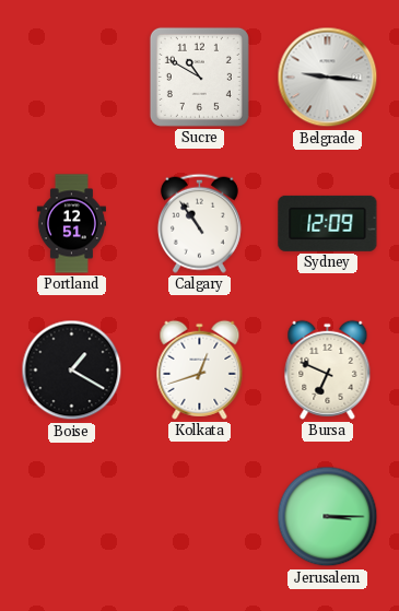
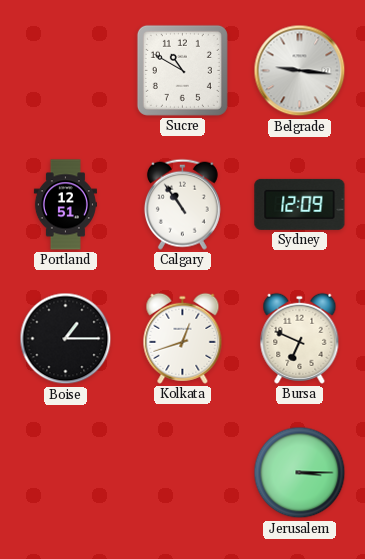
Boise: 1:20 -> 1:15 (66, 339)
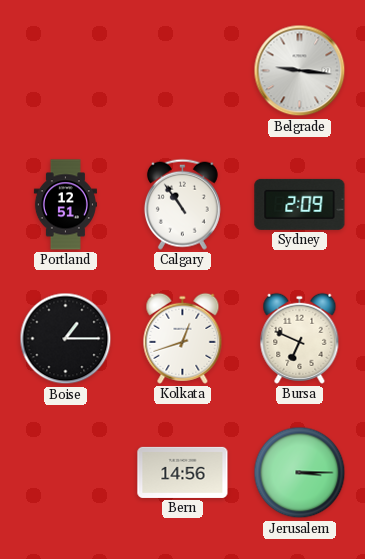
Sucre: 10:50 -> none (182, 70)
Sydney: 12:09 -> 2:09 (300, 204)
Bern: none -> 14:56 (183, 472)
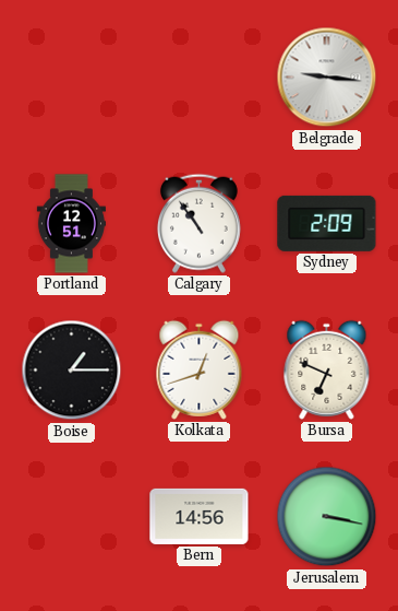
Jerusalem: 3:15 -> 3:17 (327, 517)
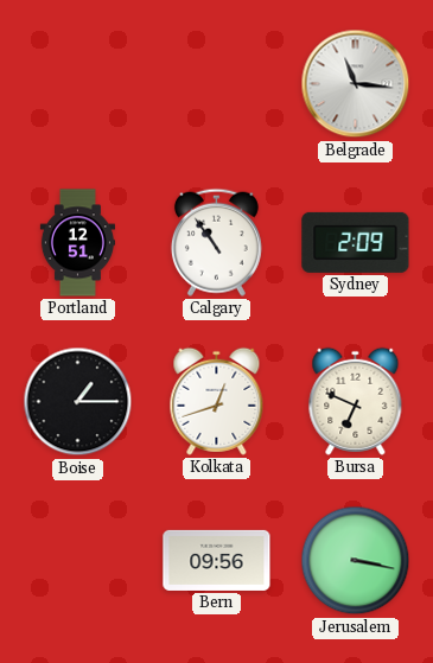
Belgrade: 9:16 -> 11:16 (356, 84)
Bern: 14:56 -> 09:56 (217, 560)
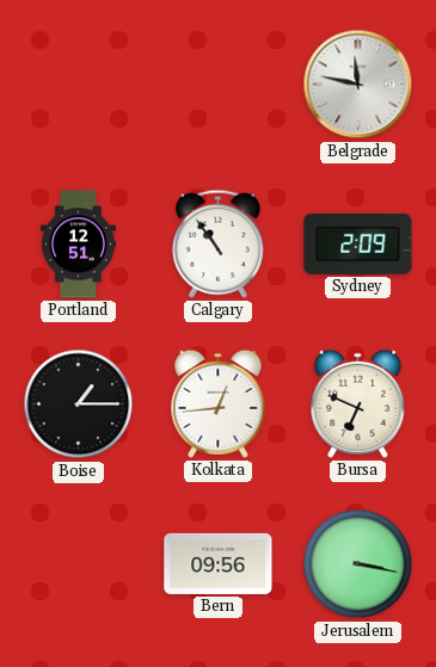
Belgrade: 11:16 -> 11:47 (358, 85)
Kolkata: 12:42 -> 12:44 (219, 403)
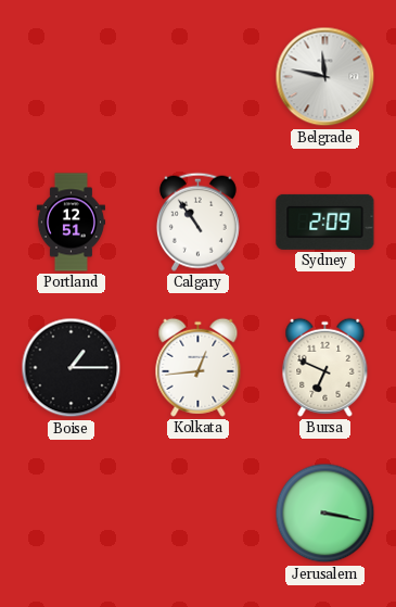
Bern: 09:56 -> none (219, 563)
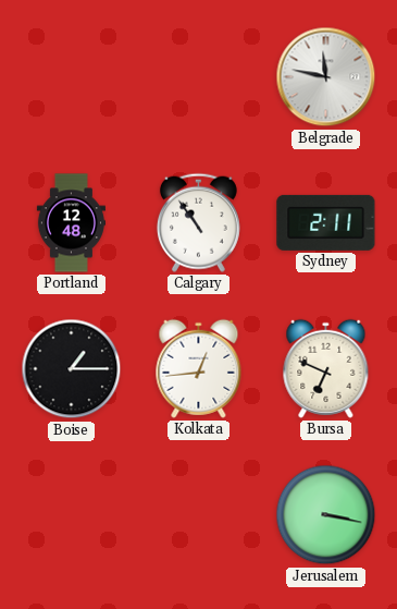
Portland: 12:51 -> 12:48 (71, 223)
Sydney: 2:09 -> 2:11 (326, 222)
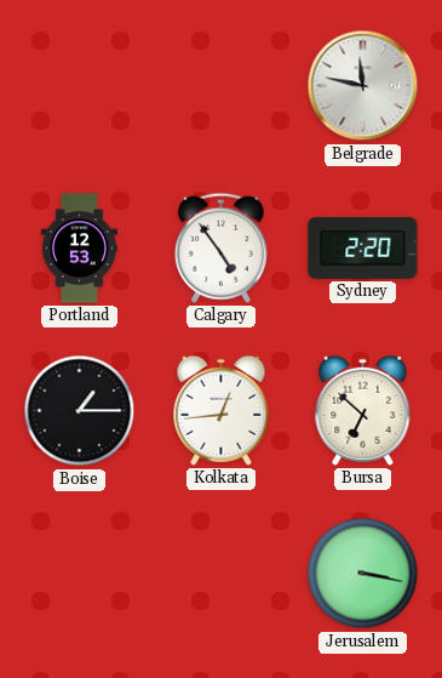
Portland: 12:48 -> 12:53 (79, 249)
Calgary: 10:54 -> 4:54 (220, 247)
Sydney: 2:11 -> 2:20 (363, 247)
Bursa: 6:49 -> 6:52 (363, 410)
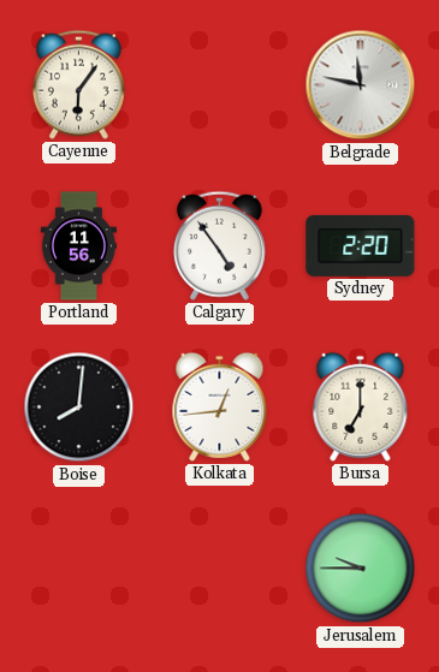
Cayenne: none -> 6:06 (78, 84)
Portland: 12:53 -> 11:56 (78, 246)
Boise: 1:15 -> 8:01 (79, 408)
Bursa: 6:52 -> 7:00 (361, 406)
Jerusalem: 3:17 -> 9:45 (361, 569)
